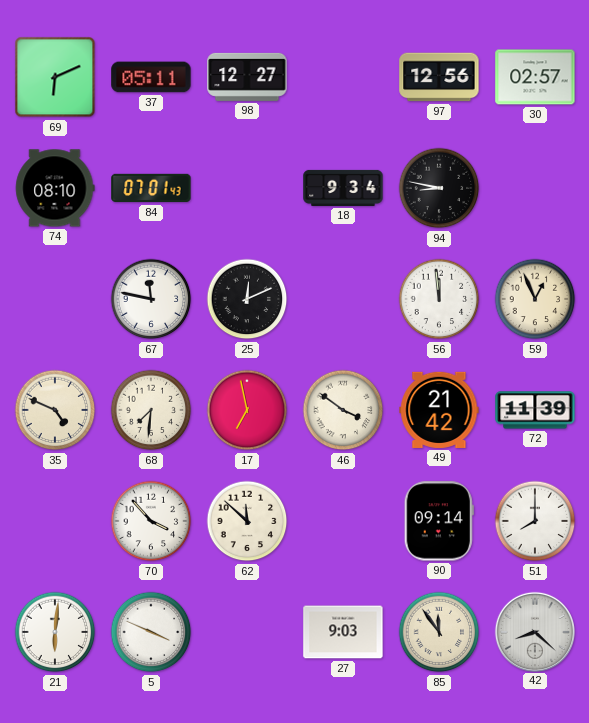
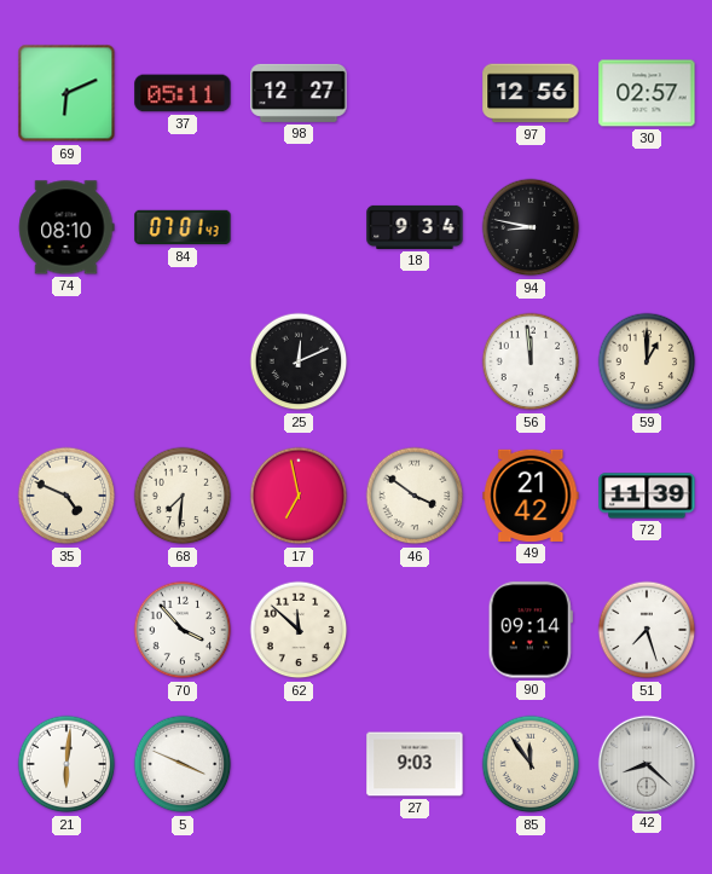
67: 11:47 -> none (151, 299)
59: 12:56 -> 1:00 (647, 361)
51: 8:00 -> 7:27 (647, 630)
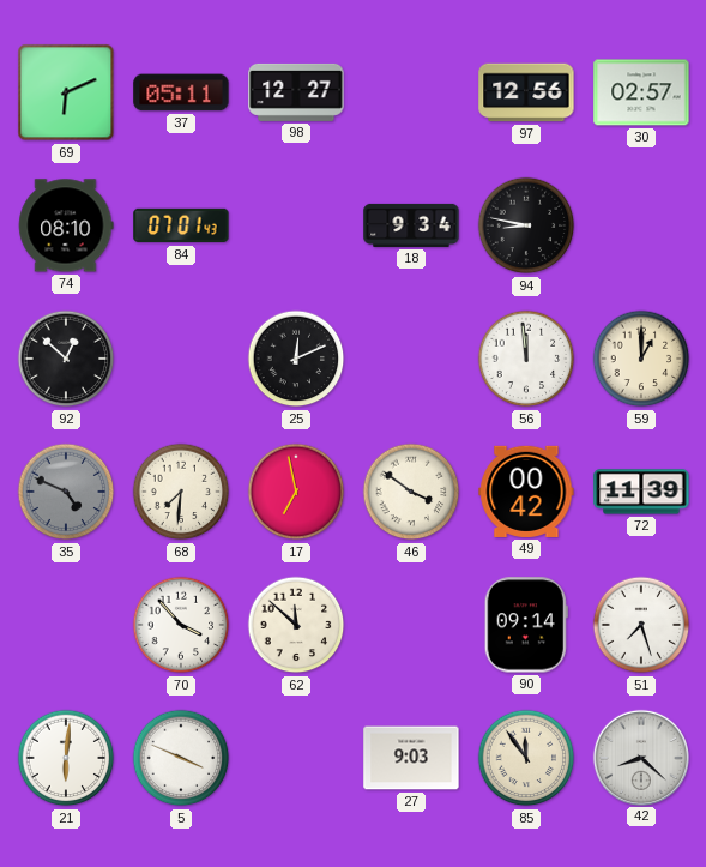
92: none -> 12:52 (66, 359)
35 dial: cream -> grey (66, 492)
49: 21:42 -> 00:42 (526, 492)
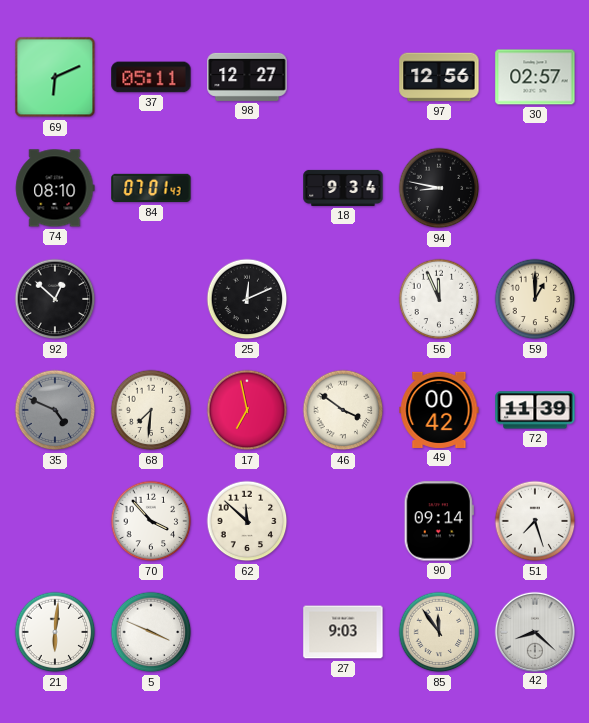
56: 11:59 -> 11:56 (439, 299)
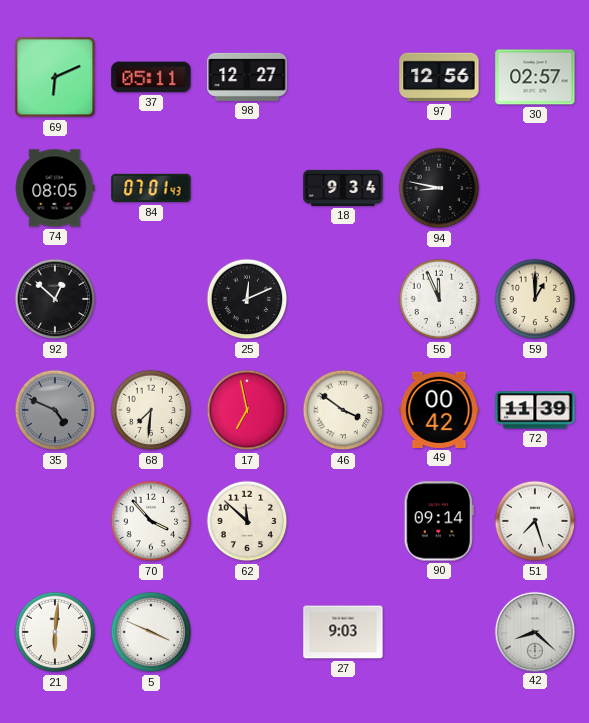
74: 08:10 -> 08:05 (55, 188)
85: 11:54 -> none (439, 632)
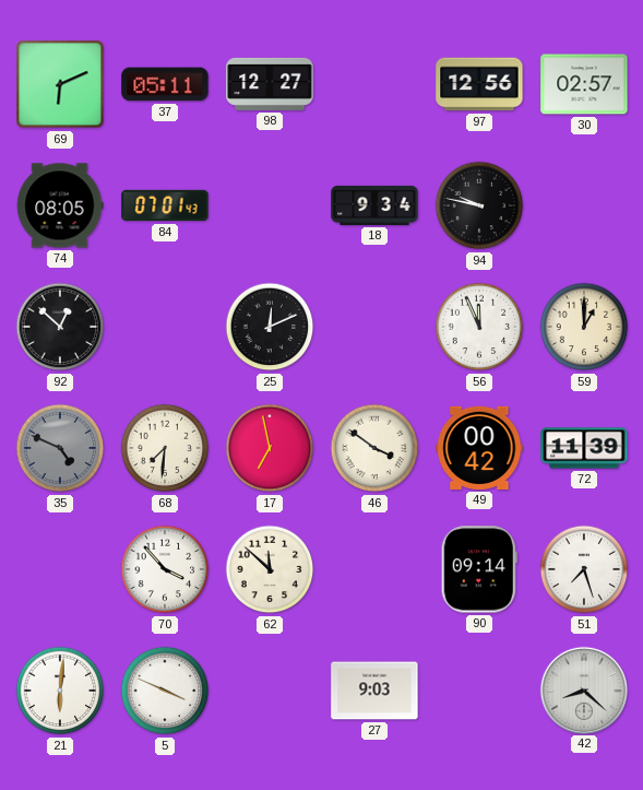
94: 8:47 -> 9:47 (479, 205)
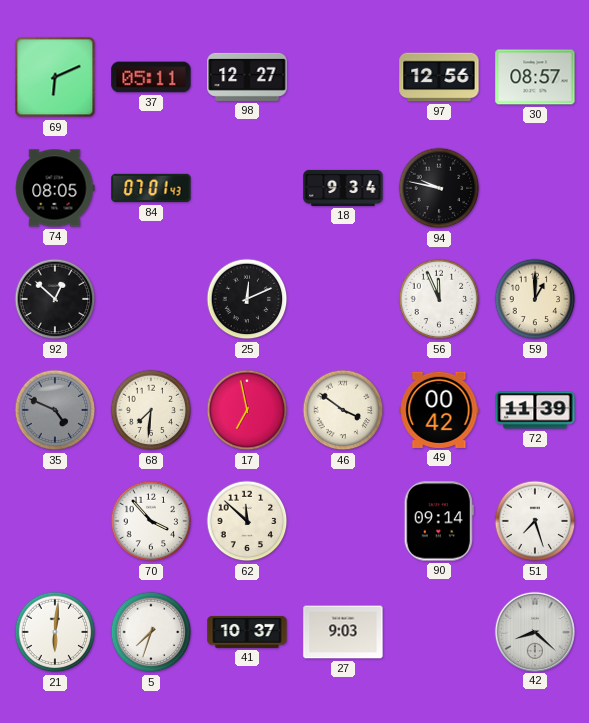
30: 02:57 -> 08:57 (535, 77)
5: 3:49 -> 7:33 (151, 632)
41: none -> 10:37 (247, 632)
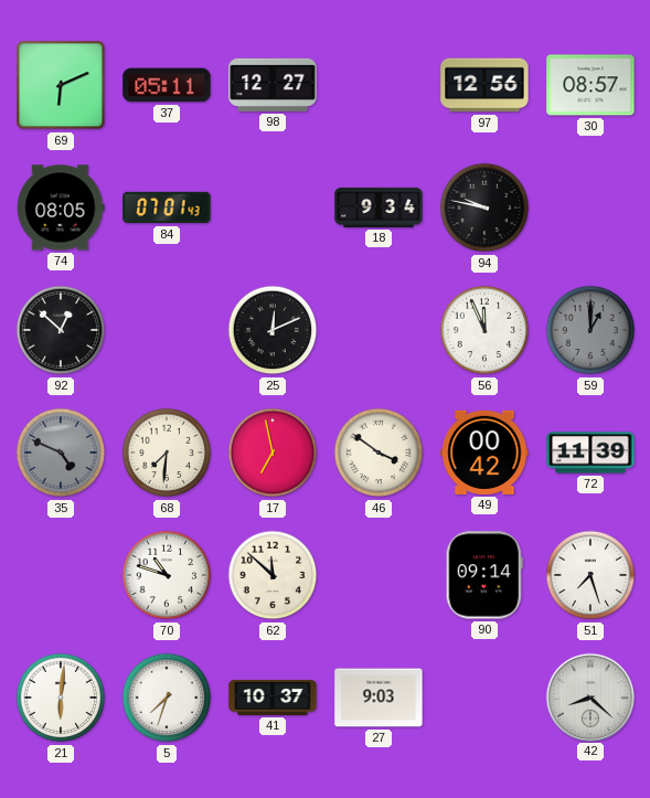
59 dial: cream -> grey (590, 330)
70: 3:53 -> 10:48 (167, 575)
